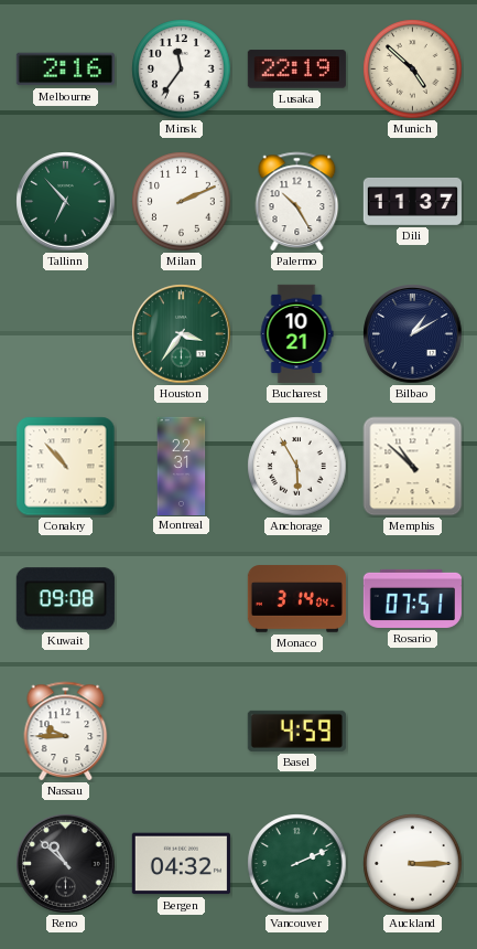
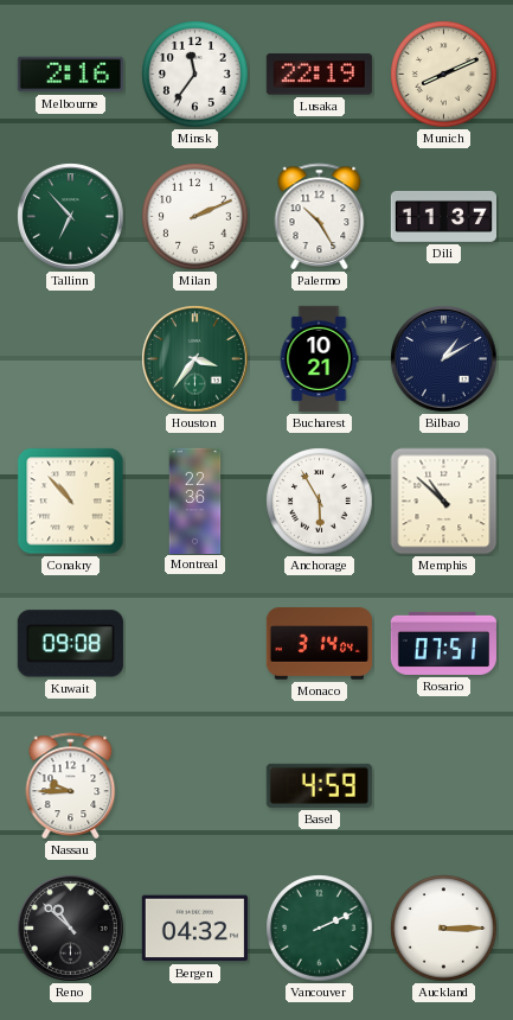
Munich: 4:52 -> 8:11 (444, 75)
Montreal: 22:31 -> 22:36 (195, 501)
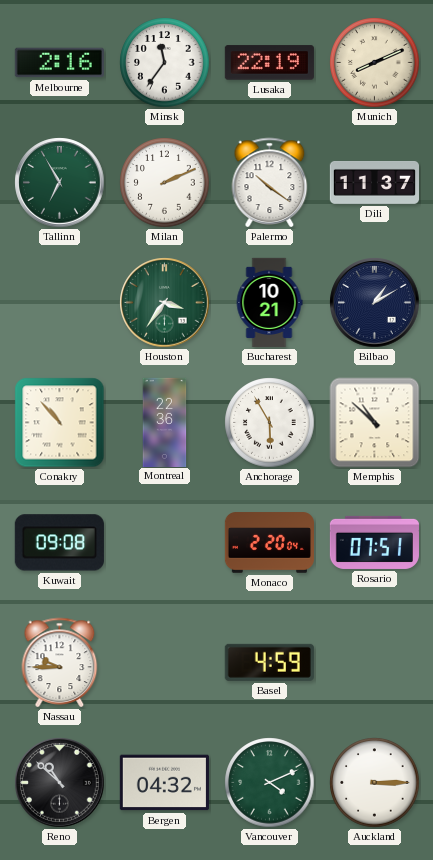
Tallinn: 6:53 -> 6:55 (60, 183)
Palermo: 10:25 -> 10:21 (270, 182)
Monaco: 3:14 -> 2:20 (269, 543)
Vancouver: 2:11 -> 4:11 (270, 783)
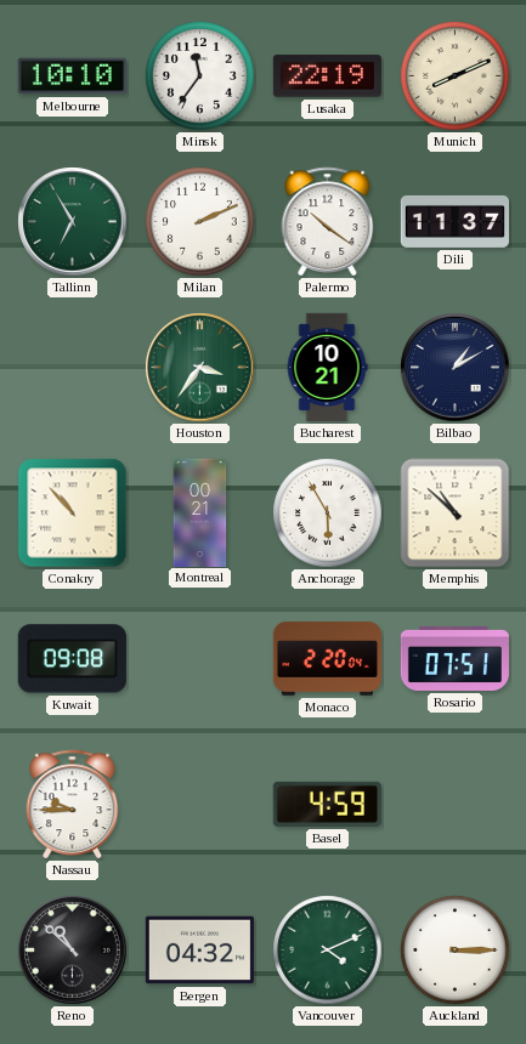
Melbourne: 2:16 -> 10:10 (72, 76)
Montreal: 22:36 -> 00:21 (200, 512)
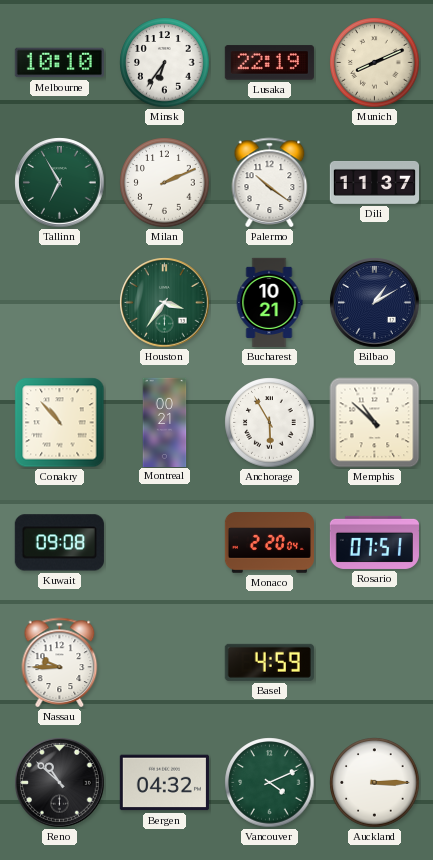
Minsk: 11:36 -> 6:36 (165, 63)
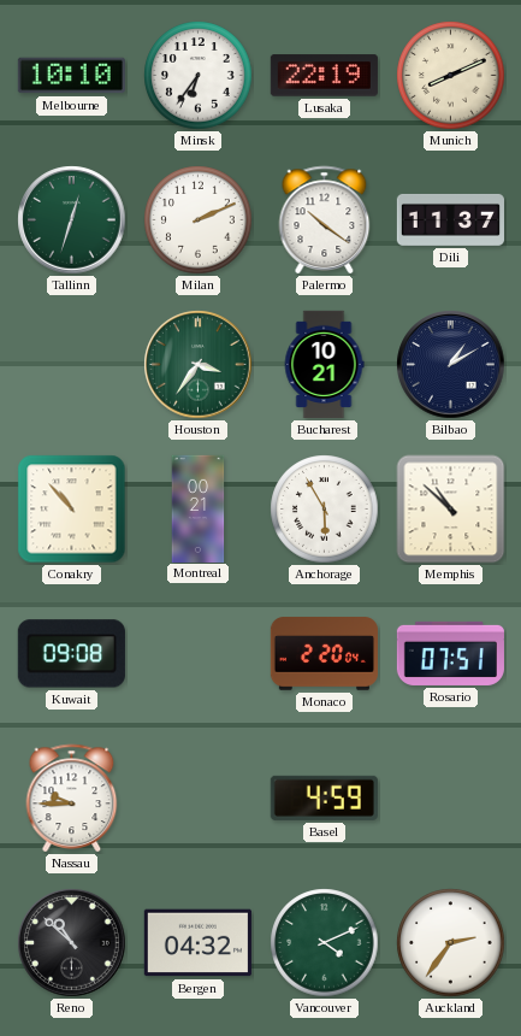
Tallinn: 6:55 -> 12:33 (72, 220)
Auckland: 3:15 -> 2:36 (451, 943)
